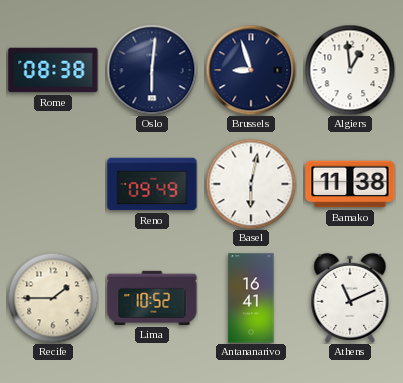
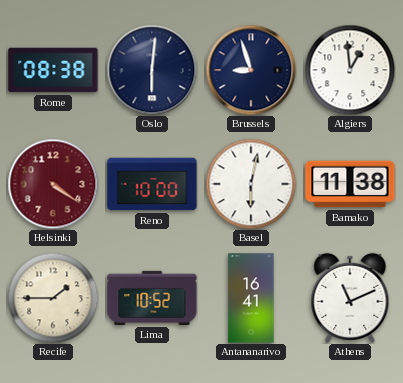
Helsinki: none -> 4:21 (53, 184)
Reno: 09:49 -> 10:00 (152, 184)
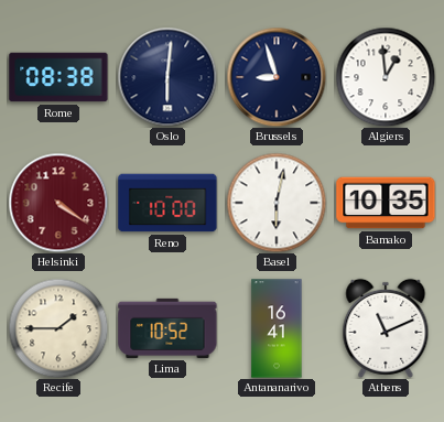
Bamako: 11:38 -> 10:35 (386, 203)
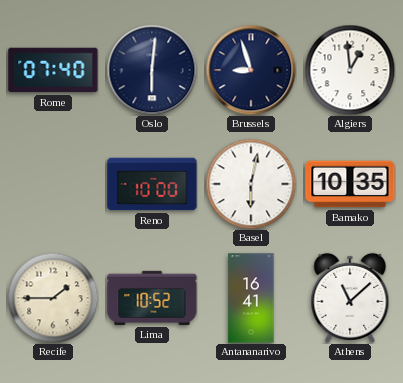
Rome: 08:38 -> 07:40 (53, 70)
Helsinki: 4:21 -> none (58, 203)
Athens: 11:11 -> 11:08 (350, 298)
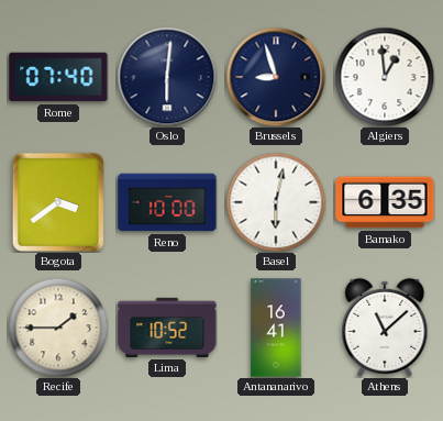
Bogota: none -> 3:39 (58, 202)
Bamako: 10:35 -> 6:35 (385, 202)
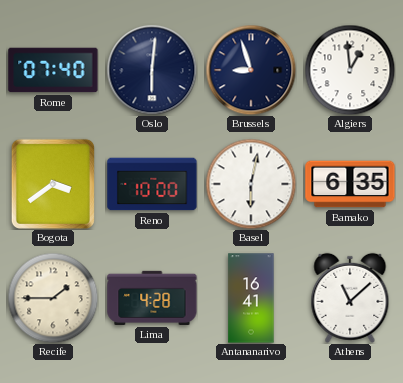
Lima: 10:52 -> 4:28 (152, 298)
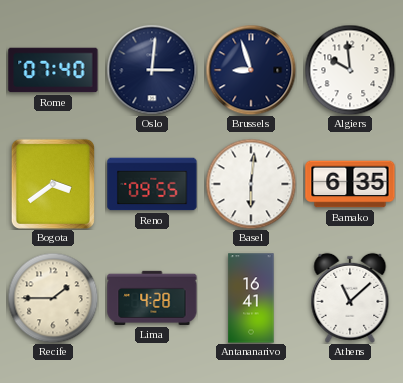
Oslo: 6:01 -> 3:01 (152, 70)
Algiers: 12:59 -> 9:59 (350, 70)
Reno: 10:00 -> 09:55 (152, 184)
Basel: 6:02 -> 6:01 (251, 184)
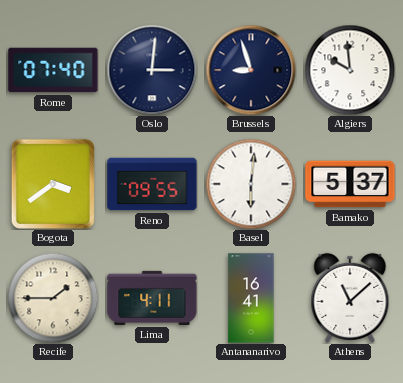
Bamako: 6:35 -> 5:37 (350, 184)
Lima: 4:28 -> 4:11 (152, 298)
